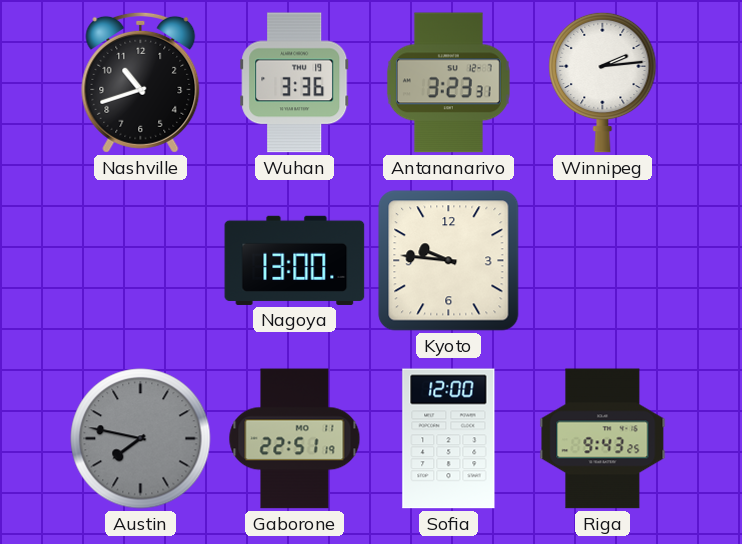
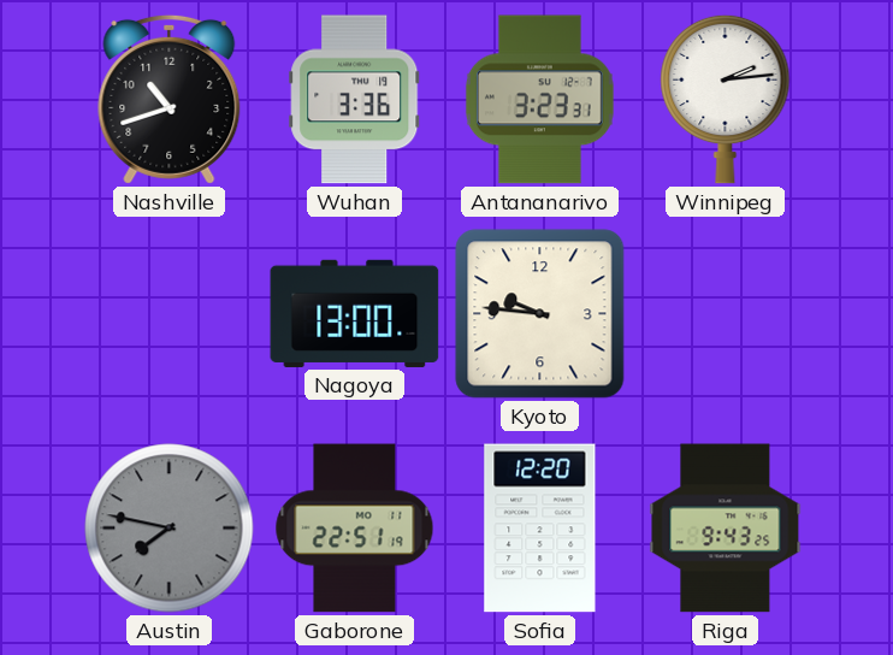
Sofia: 12:00 -> 12:20 (540, 529)
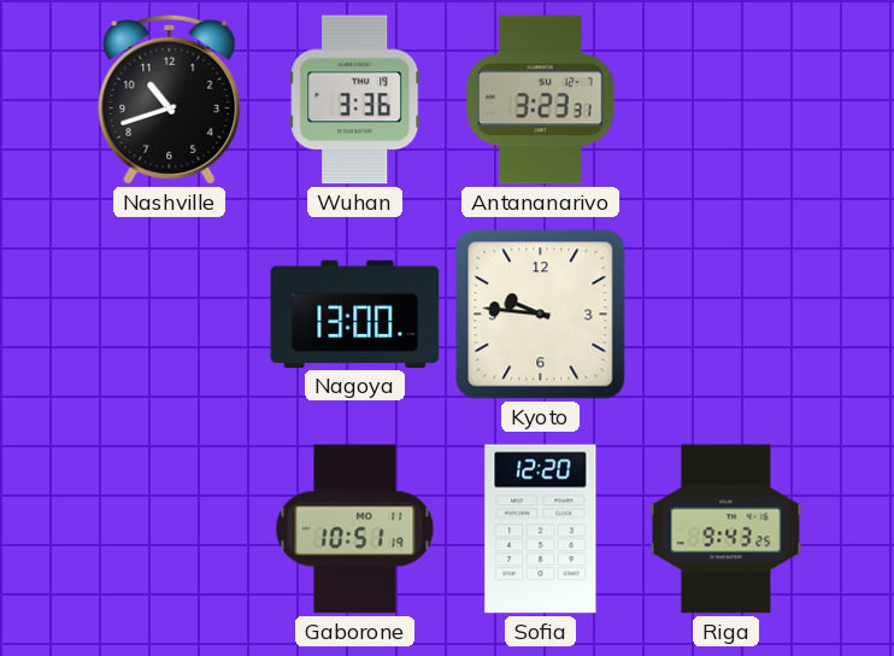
Winnipeg: 2:14 -> none (726, 99)
Austin: 7:47 -> none (170, 529)
Gaborone: 22:51 -> 10:51 (355, 529)
